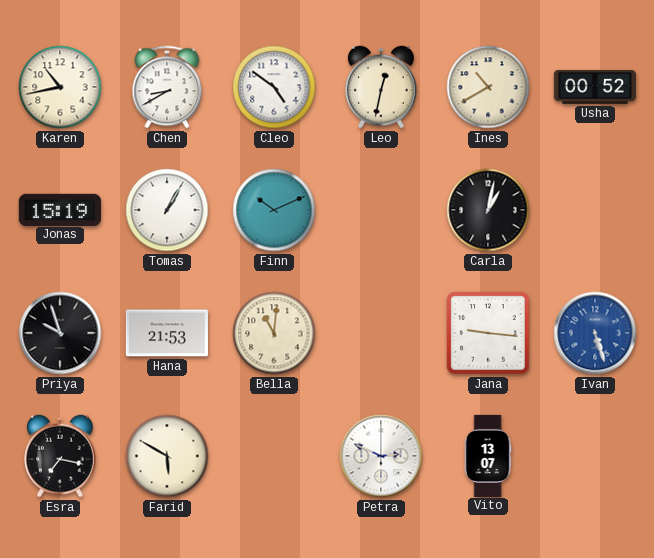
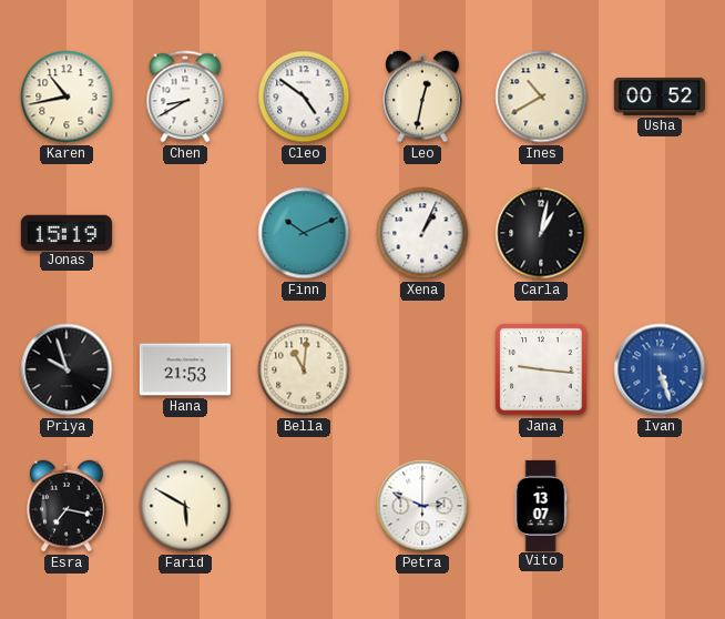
Tomas: 1:05 -> none (167, 210)
Xena: none -> 1:04 (422, 233)
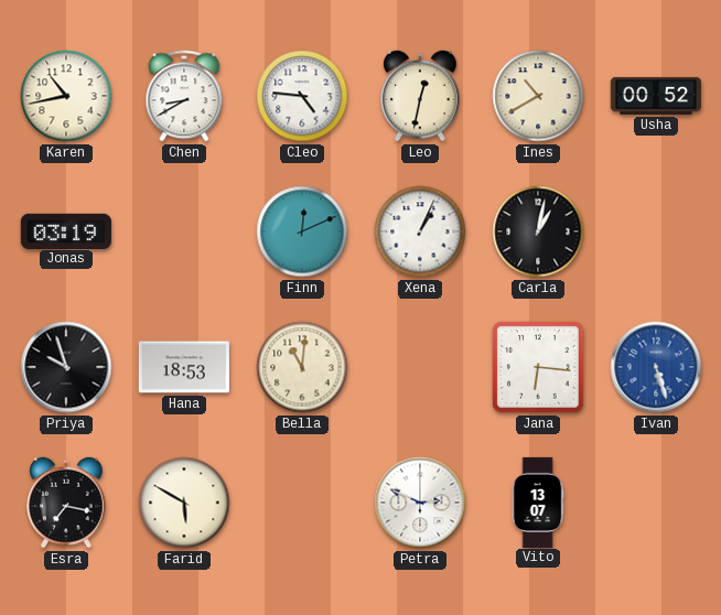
Cleo: 4:51 -> 4:46 (302, 96)
Jonas: 15:19 -> 03:19 (66, 230)
Finn: 10:11 -> 12:11 (302, 231)
Hana: 21:53 -> 18:53 (184, 367)
Jana: 9:16 -> 6:16 (538, 367)
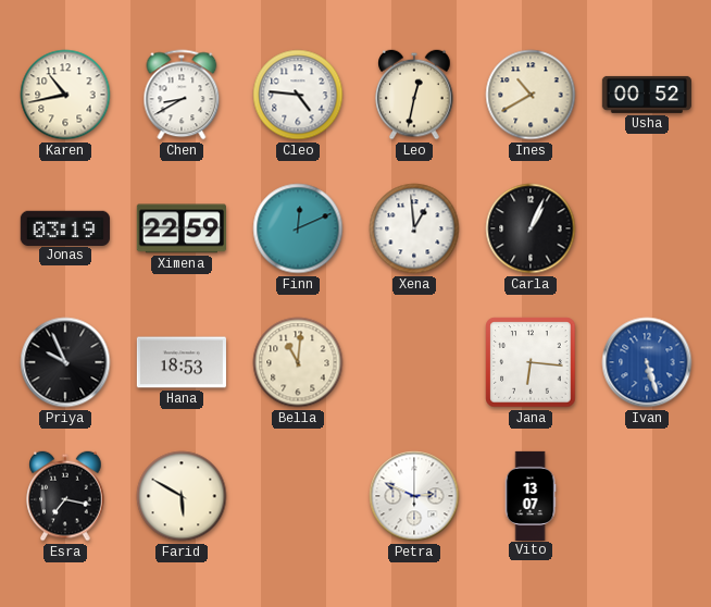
Ximena: none -> 22:59 (182, 228)
Xena: 1:04 -> 12:59 (414, 228)
Carla: 1:02 -> 1:04 (531, 228)
Priya: 9:57 -> 9:56 (65, 362)
